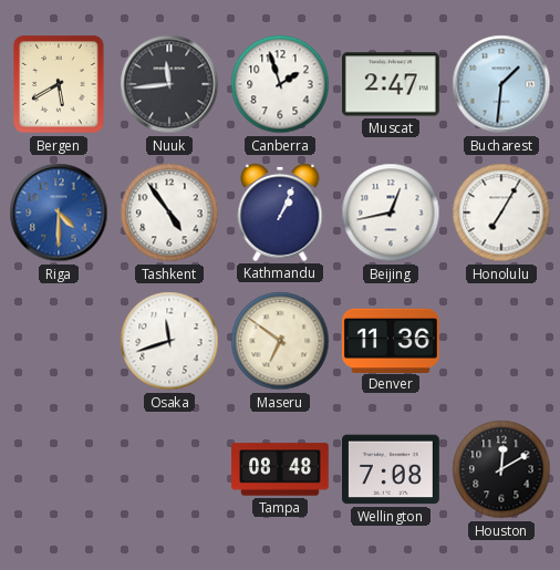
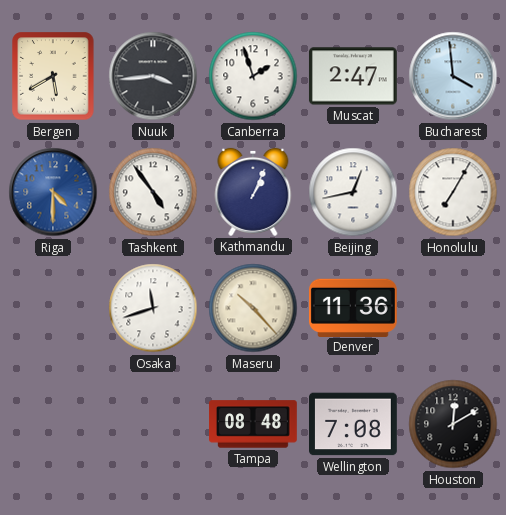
Nuuk: 11:44 -> 3:44 (153, 76)
Bucharest: 1:31 -> 3:59 (453, 76)
Maseru: 6:51 -> 10:23 (253, 308)
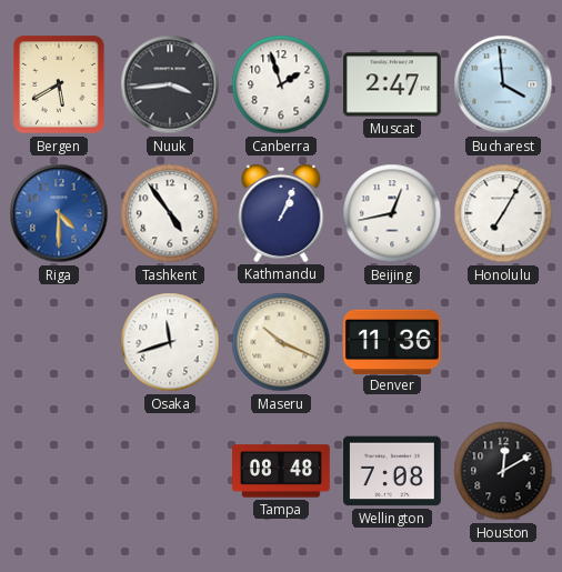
Maseru: 10:23 -> 10:19 (281, 342)
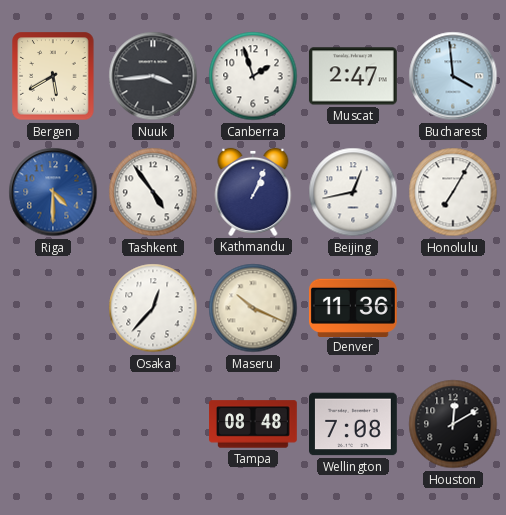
Osaka: 11:42 -> 12:37 (153, 308)
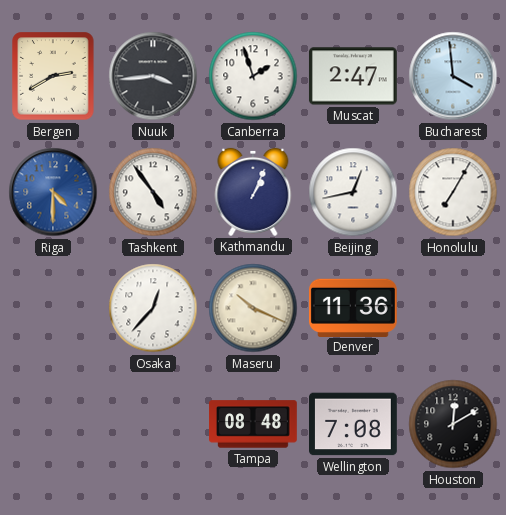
Bergen: 5:40 -> 2:40 (53, 76)
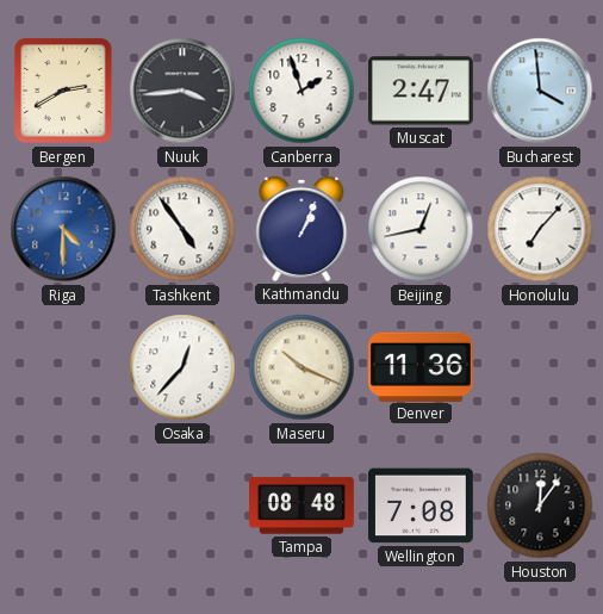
Honolulu: 7:05 -> 7:07 (540, 229)
Houston: 12:10 -> 12:06 (540, 506)
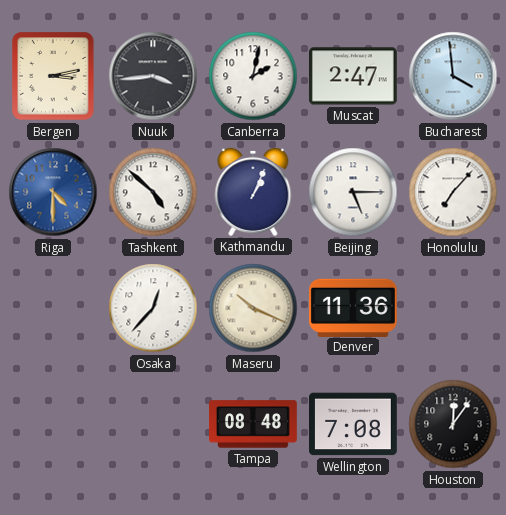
Bergen: 2:40 -> 3:13 (53, 76)
Canberra: 1:57 -> 2:02 (253, 76)
Tashkent: 4:54 -> 4:52 (153, 192)
Beijing: 12:43 -> 5:15 (353, 192)
